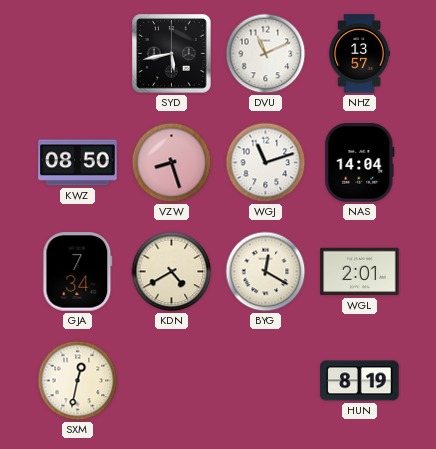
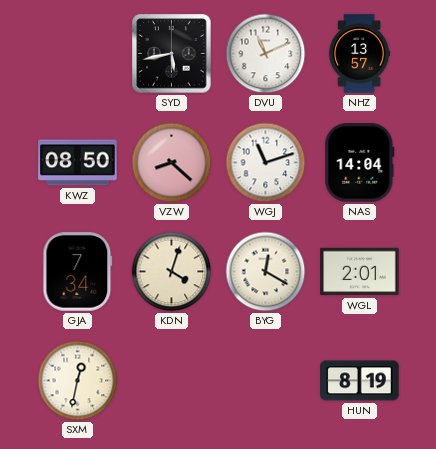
VZW: 8:27 -> 8:22 (172, 163)
KDN: 4:40 -> 4:03 (172, 272)
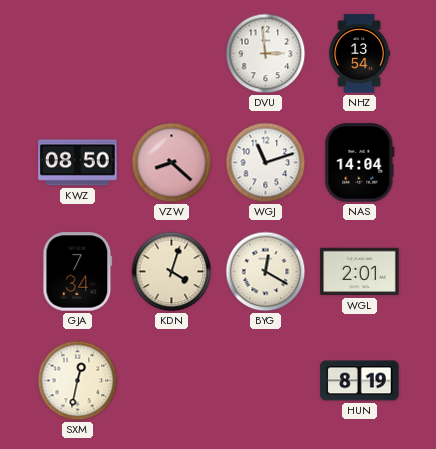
SYD: 5:43 -> none (172, 54)
DVU: 11:11 -> 2:59 (266, 54)
NHZ: 13:57 -> 13:54 (360, 54)
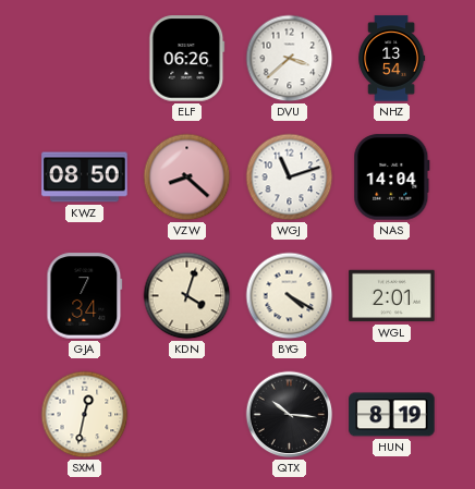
ELF: none -> 06:26 (187, 59)
DVU: 2:59 -> 3:38 (290, 59)
BYG: 12:20 -> 4:20 (290, 296)
QTX: none -> 10:16 (290, 415)
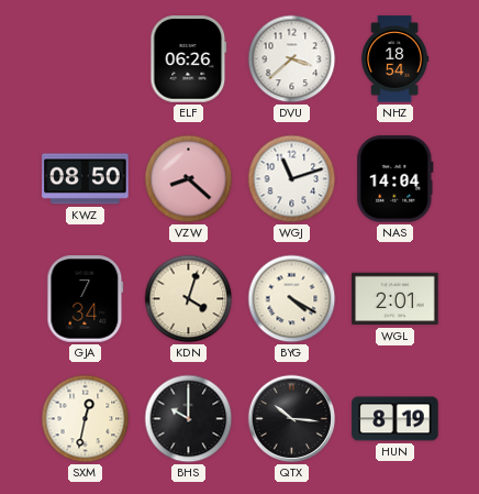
NHZ: 13:54 -> 18:54 (396, 59)
BHS: none -> 10:00 (189, 419)
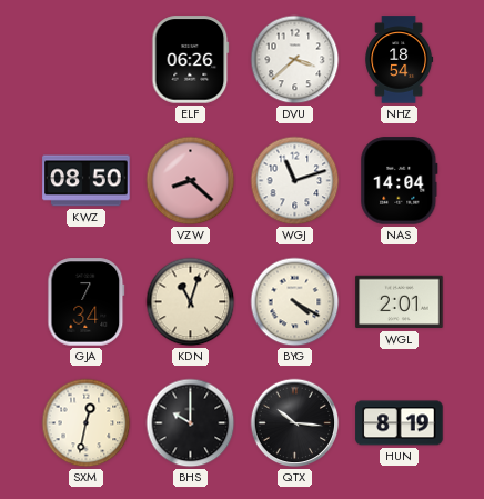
KDN: 4:03 -> 11:03 (191, 302)
